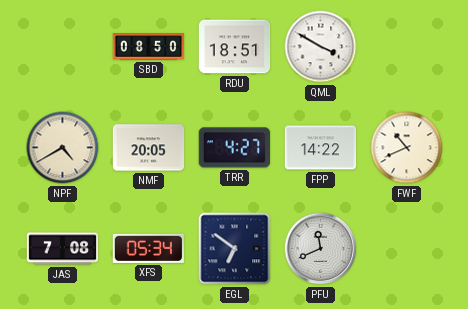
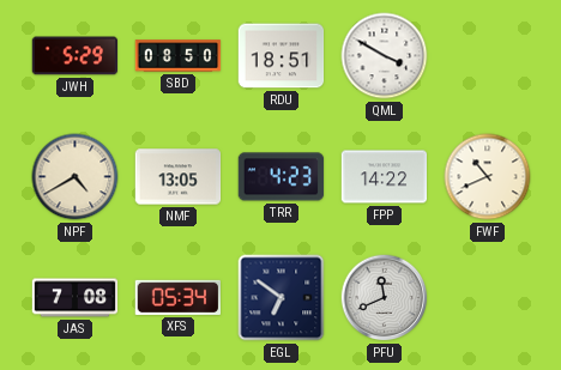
JWH: none -> 5:29 (76, 56)
NMF: 20:05 -> 13:05 (179, 177)
TRR: 4:27 -> 4:23 (282, 177)
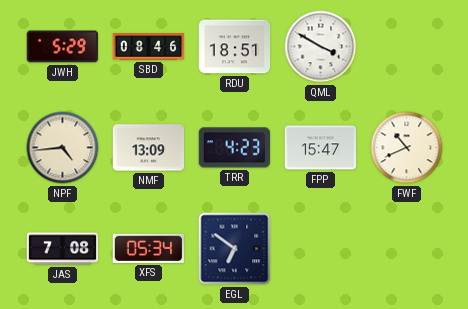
SBD: 08:50 -> 08:46 (149, 47)
NPF: 4:40 -> 4:44 (63, 148)
NMF: 13:05 -> 13:09 (149, 148)
FPP: 14:22 -> 15:47 (321, 148)
PFU: 11:41 -> none (385, 298)
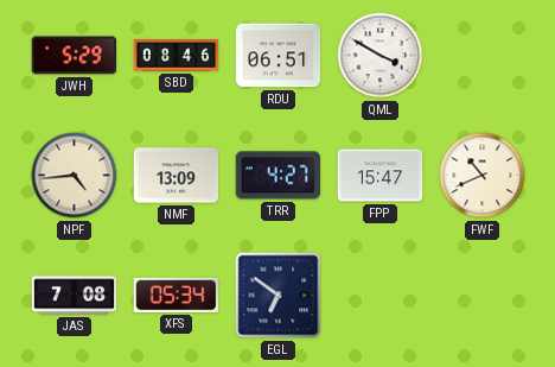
RDU: 18:51 -> 06:51 (279, 56)
TRR: 4:23 -> 4:27 (279, 176)
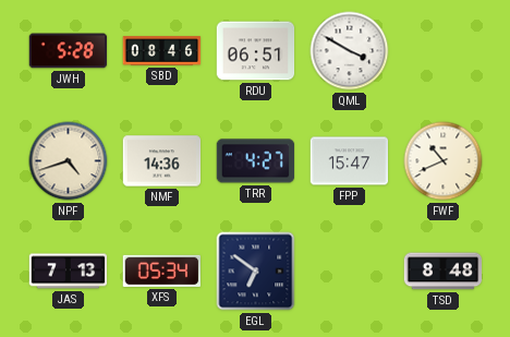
JWH: 5:29 -> 5:28 (69, 51)
NPF: 4:44 -> 4:42 (69, 161)
NMF: 13:09 -> 14:36 (162, 161)
JAS: 7:08 -> 7:13 (69, 272)
TSD: none -> 8:48 (444, 272)
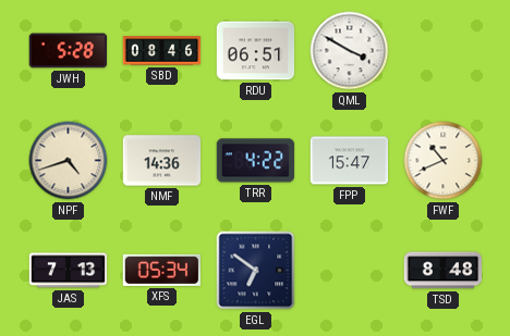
TRR: 4:27 -> 4:22 (256, 161)
